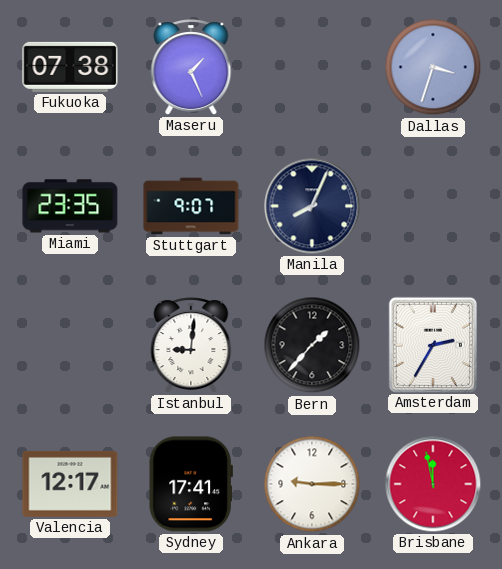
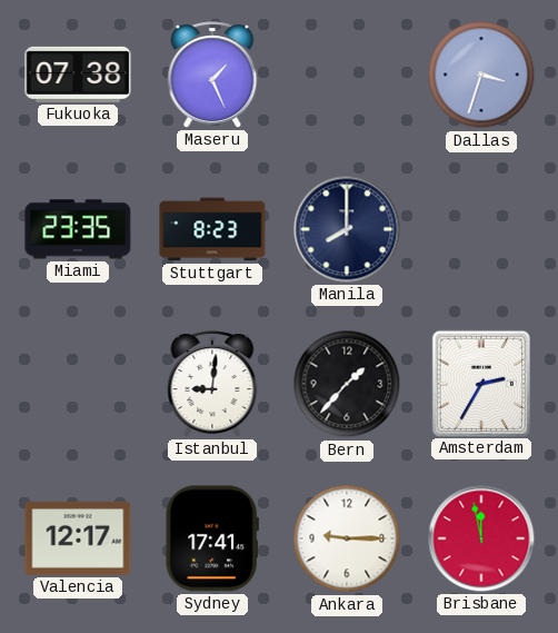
Stuttgart: 9:07 -> 8:23 (212, 229)
Manila: 8:04 -> 8:00 (347, 229)
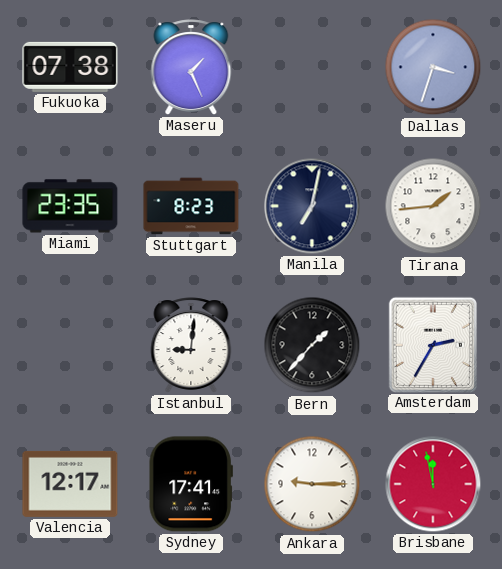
Manila: 8:00 -> 7:02 (312, 206)
Tirana: none -> 1:44 (433, 206)
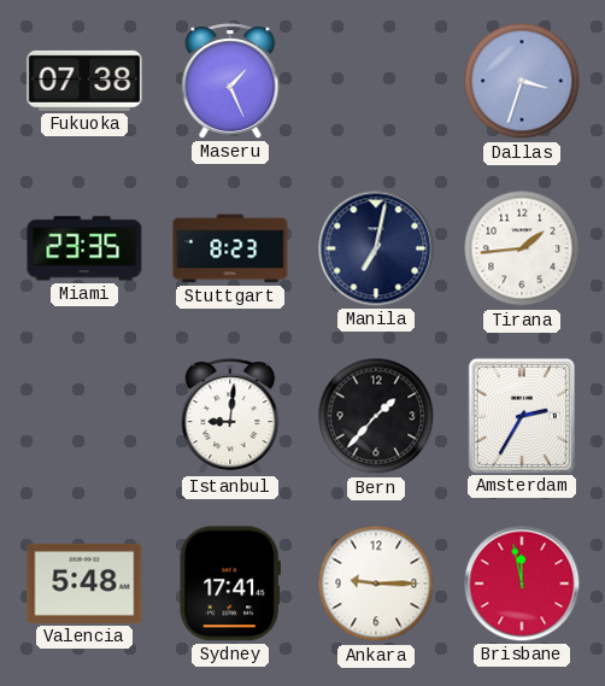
Valencia: 12:17 -> 5:48 (84, 584)
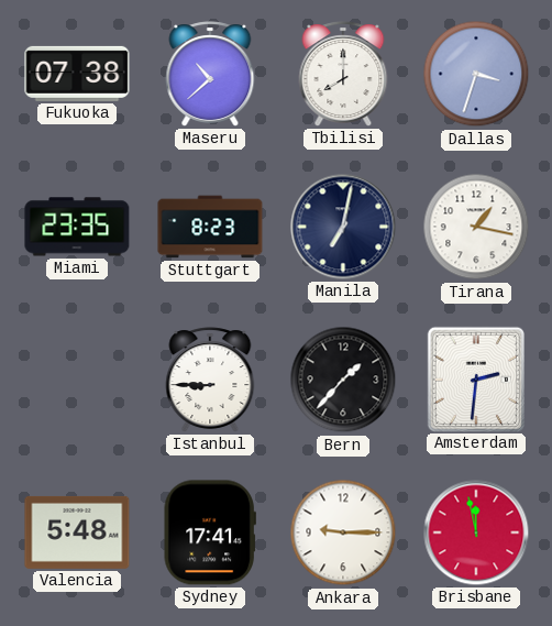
Maseru: 1:26 -> 10:38 (210, 74)
Tbilisi: none -> 8:00 (343, 74)
Tirana: 1:44 -> 1:17 (476, 227)
Istanbul: 9:01 -> 8:45 (210, 380)
Amsterdam: 2:35 -> 2:31 (475, 378)
